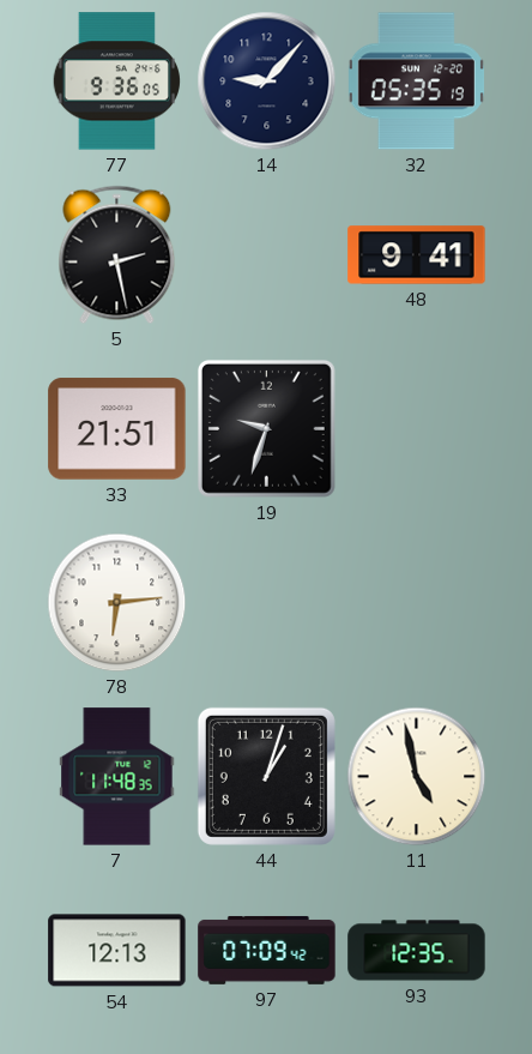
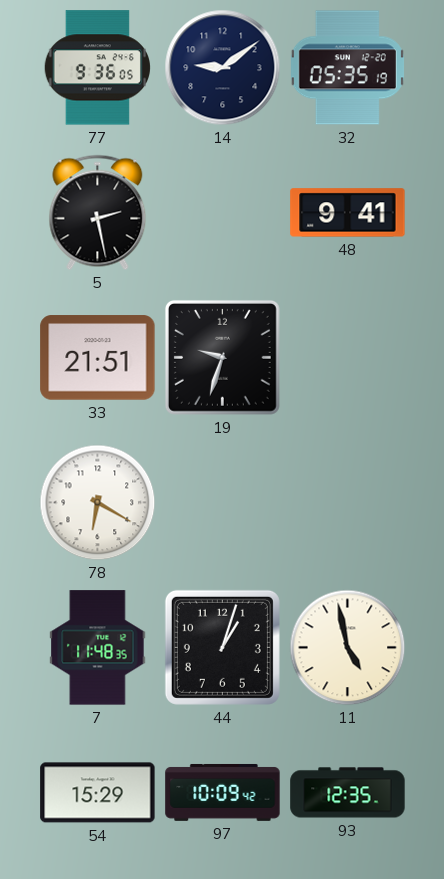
14: 9:07 -> 9:09 (223, 68)
78: 6:14 -> 6:20 (98, 503)
54: 12:13 -> 15:29 (98, 793)
97: 07:09 -> 10:09 (223, 792)
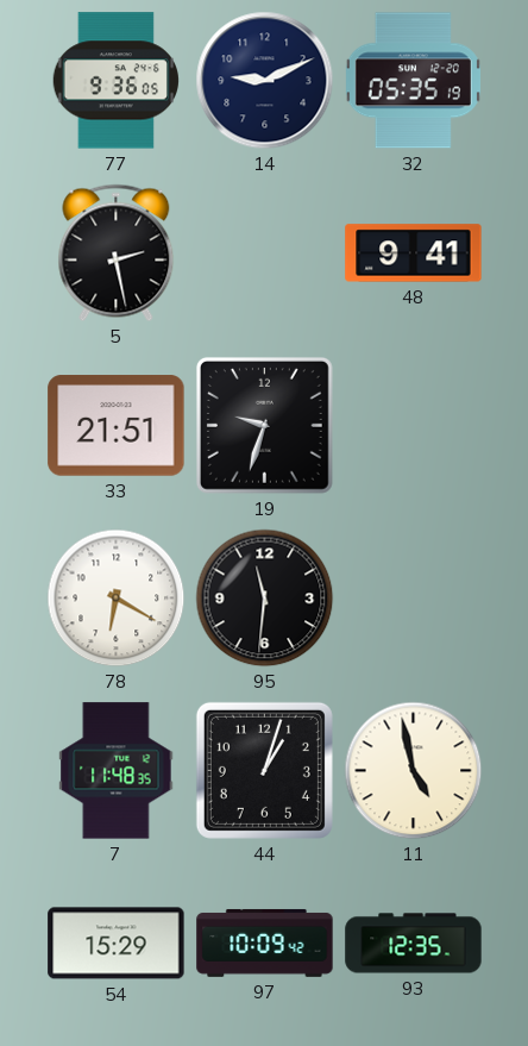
14: 9:09 -> 9:11 (265, 81)
95: none -> 11:31 (265, 599)
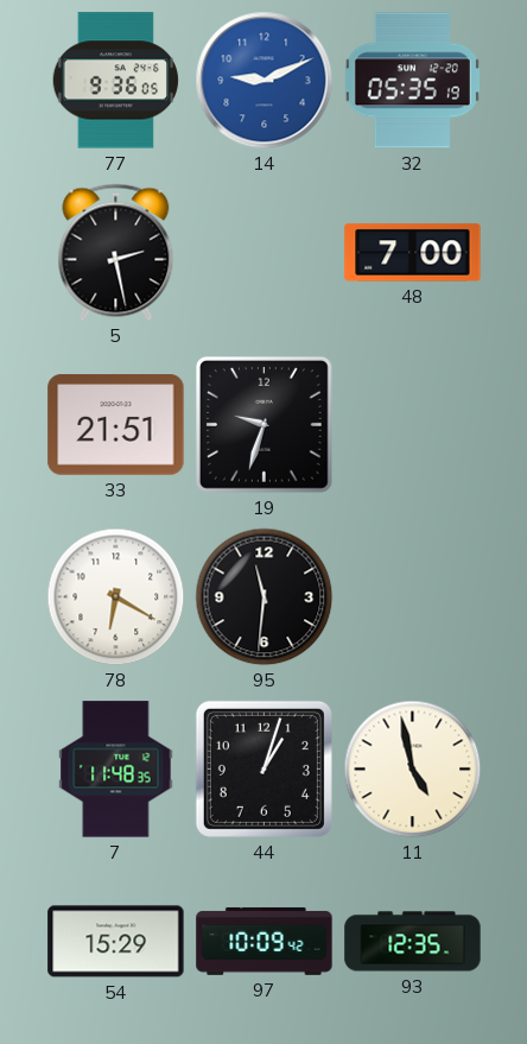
14 dial: navy -> blue (265, 81)
48: 9:41 -> 7:00 (413, 253)
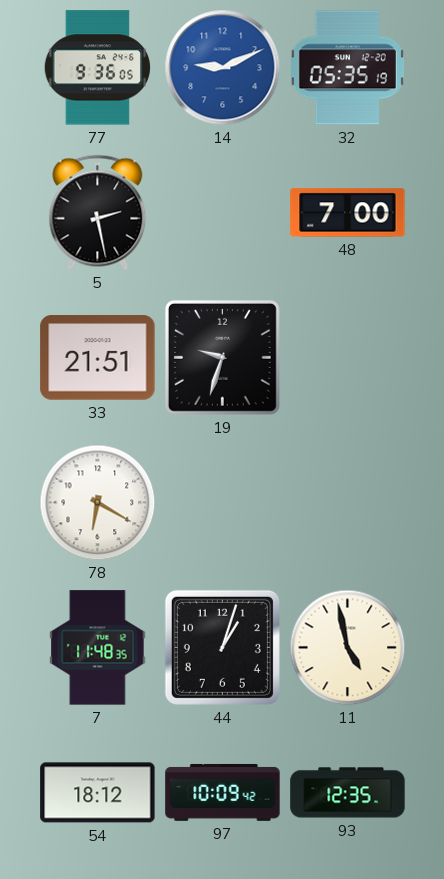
95: 11:31 -> none (265, 597)
54: 15:29 -> 18:12 (98, 793)
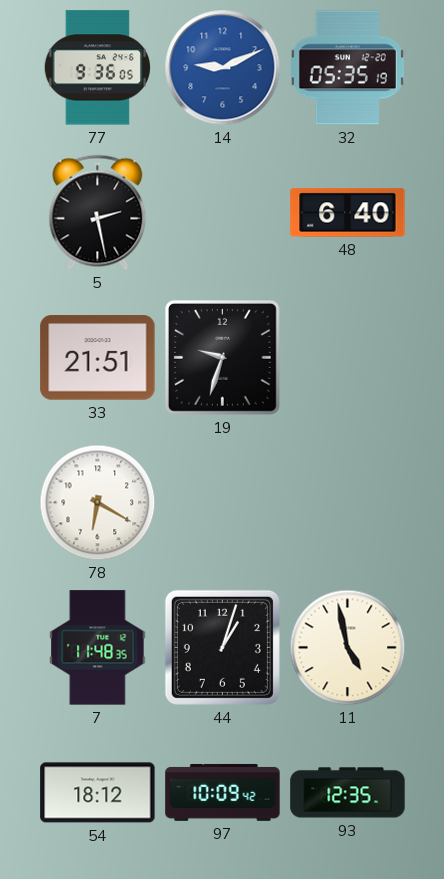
48: 7:00 -> 6:40 (348, 213)
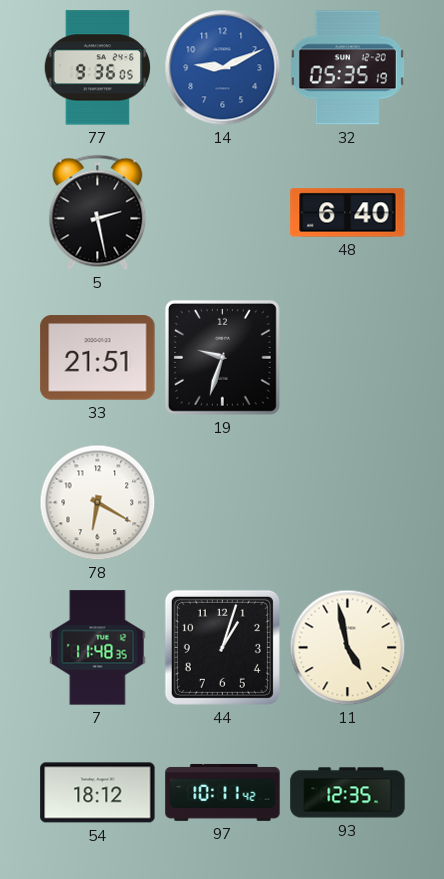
97: 10:09 -> 10:11 (223, 792)
